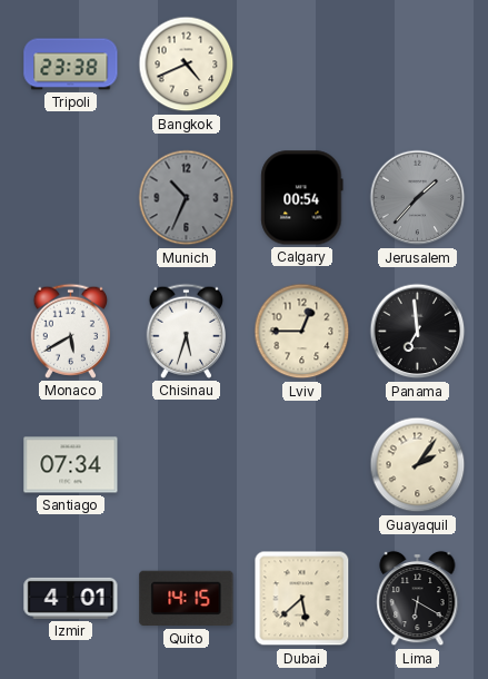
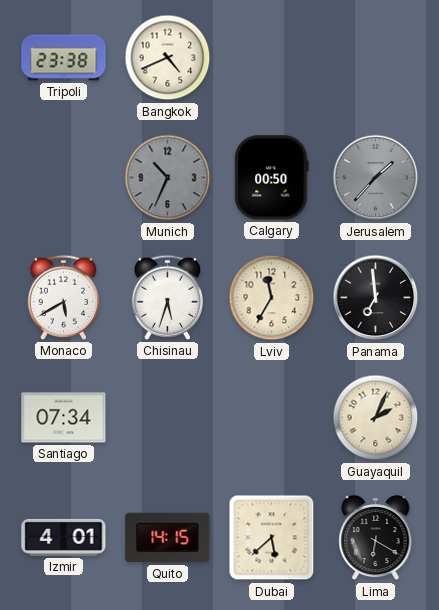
Calgary: 00:54 -> 00:50 (272, 178)
Lviv: 12:45 -> 11:35 (272, 298)
Guayaquil: 2:06 -> 2:04 (376, 418)
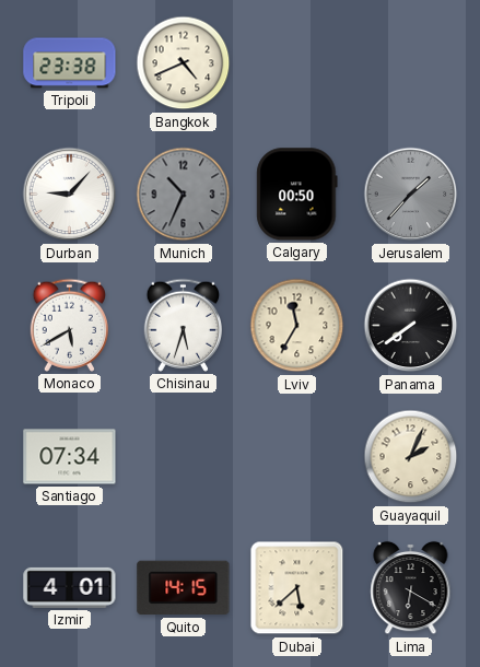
Durban: none -> 9:07 (70, 195)
Panama: 6:59 -> 7:39 (411, 326)
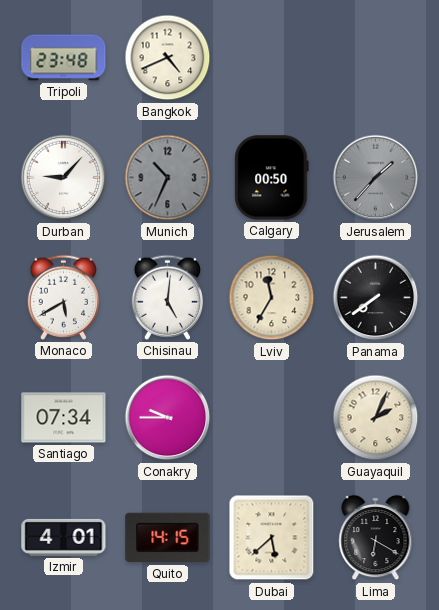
Tripoli: 23:38 -> 23:48 (64, 58)
Chisinau: 5:33 -> 5:01 (168, 297)
Conakry: none -> 9:45 (168, 418)
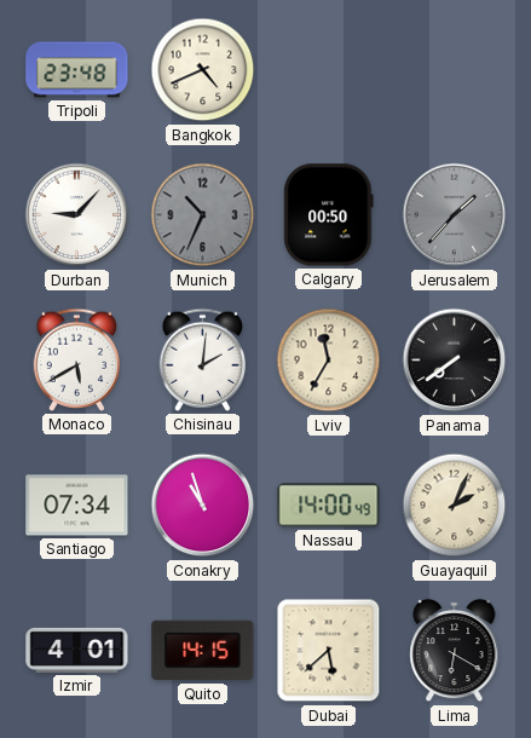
Chisinau: 5:01 -> 2:01 (203, 359)
Conakry: 9:45 -> 10:57 (203, 506)
Nassau: none -> 14:00 (329, 506)
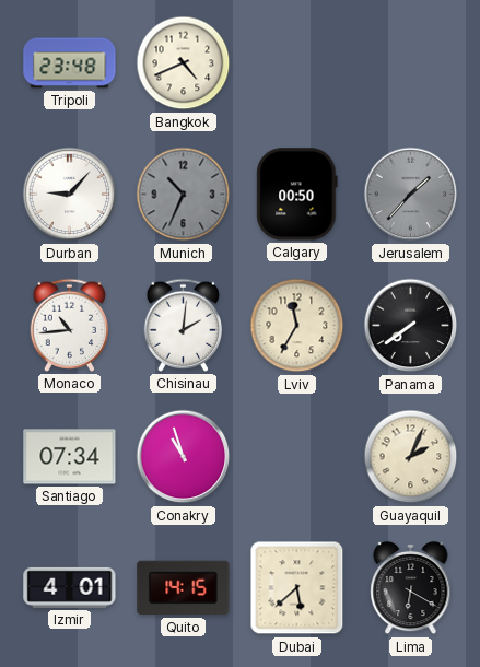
Monaco: 5:40 -> 10:44 (70, 325)
Nassau: 14:00 -> none (329, 506)
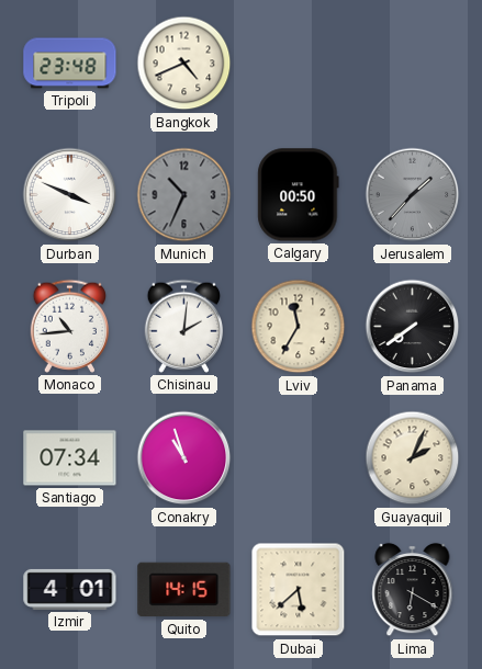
Durban: 9:07 -> 3:49 (70, 195)
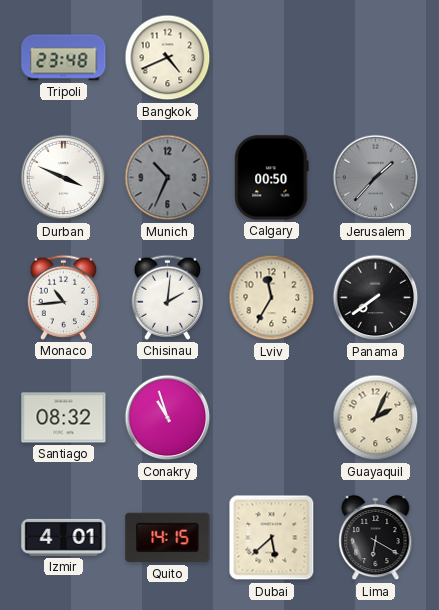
Santiago: 07:34 -> 08:32 (64, 418)
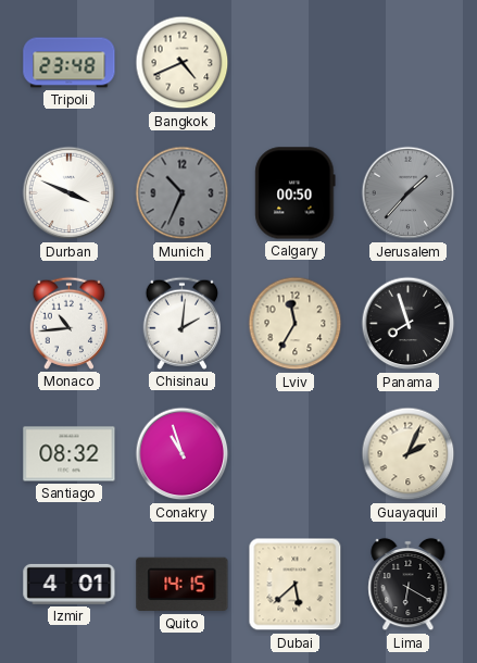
Panama: 7:39 -> 7:57 (409, 324)
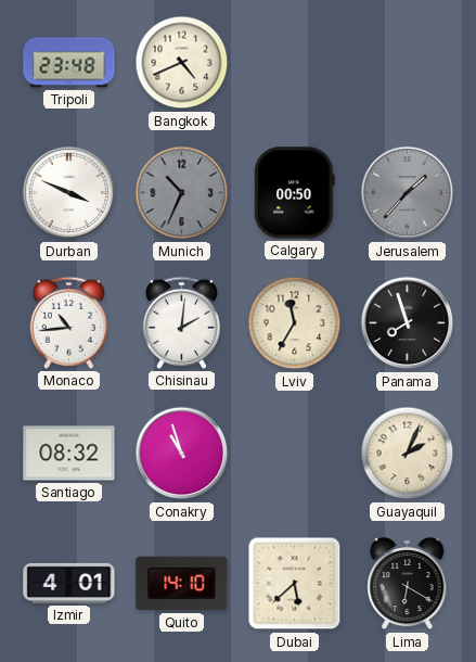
Quito: 14:15 -> 14:10 (182, 584)
